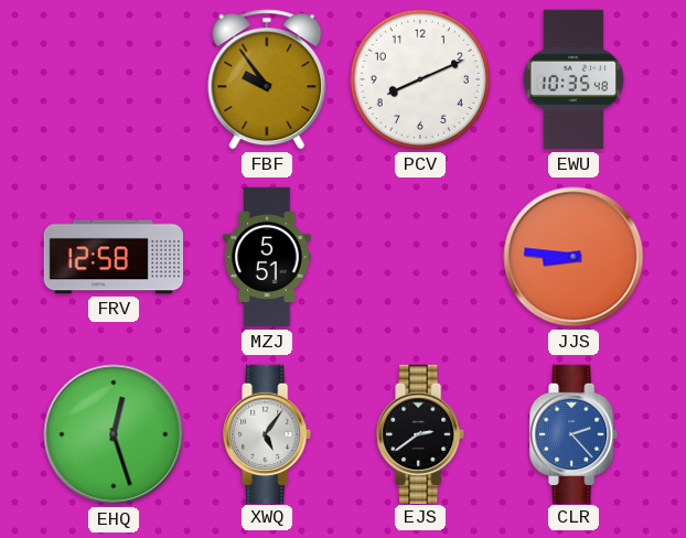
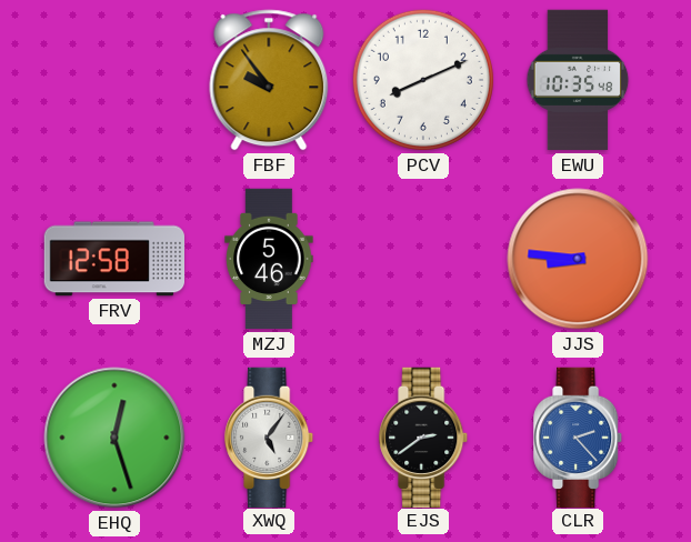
MZJ: 5:51 -> 5:46 (269, 259)
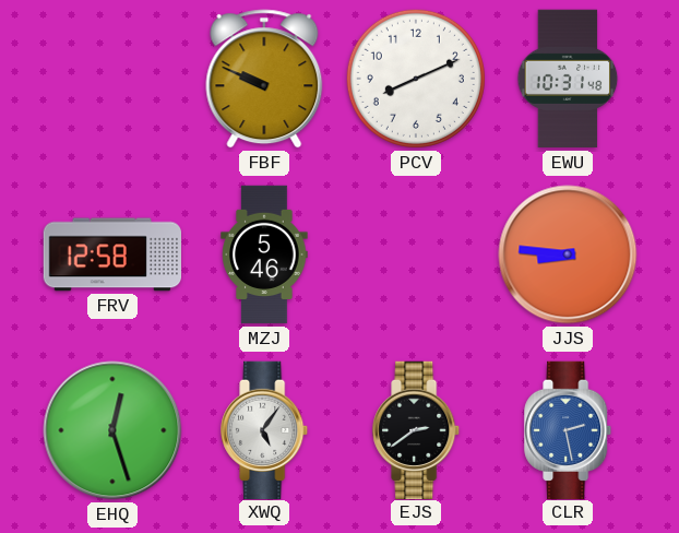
FBF: 9:54 -> 9:49 (264, 79)
EWU: 10:35 -> 10:31 (568, 79)
CLR: 2:23 -> 2:28 (569, 429)
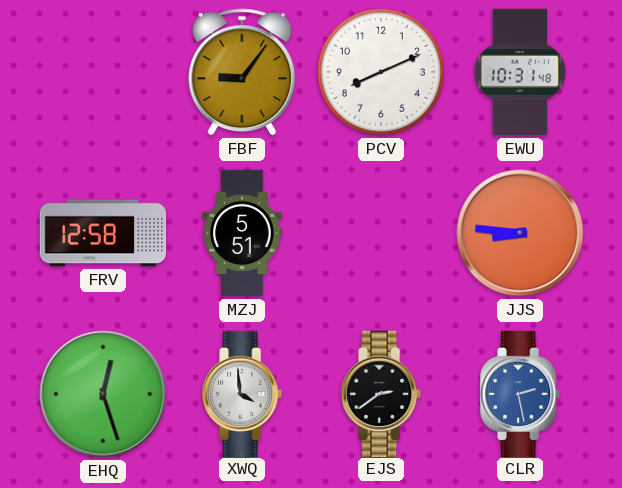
FBF: 9:49 -> 9:06 (242, 72)
MZJ: 5:46 -> 5:51 (242, 233)
XWQ: 5:06 -> 3:59 (243, 393)
